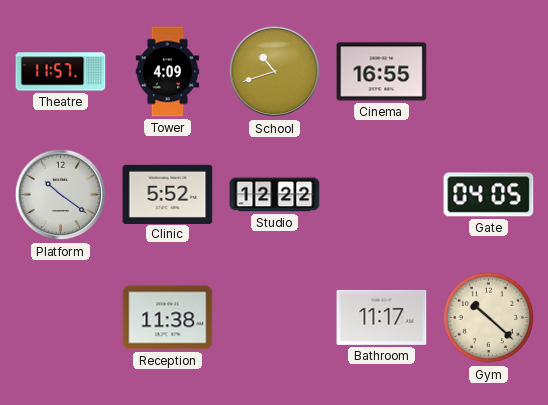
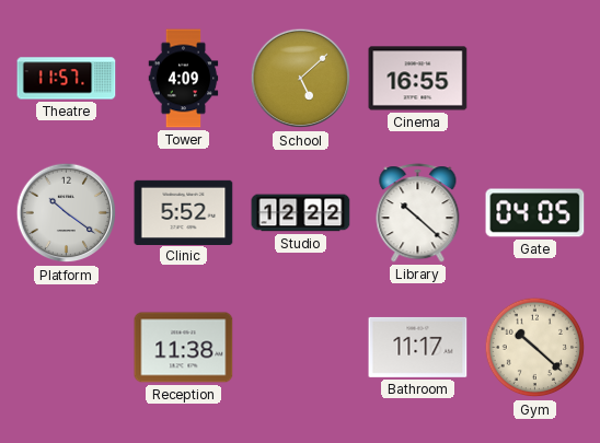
School: 10:42 -> 5:08 (301, 79)
Library: none -> 10:22 (418, 213)
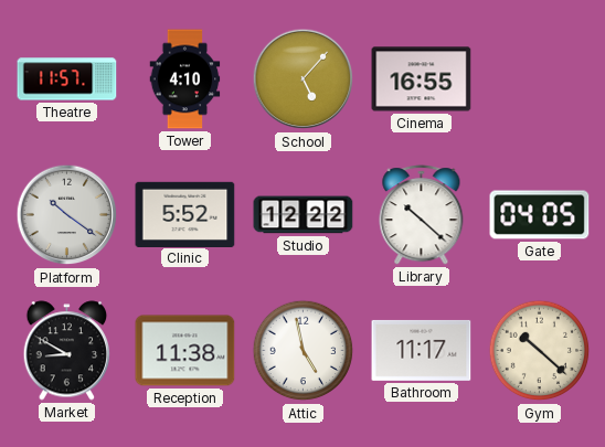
Tower: 4:09 -> 4:10 (185, 79)
School: 5:08 -> 5:07 (304, 79)
Market: none -> 8:50 (67, 351)
Attic: none -> 4:58 (304, 351)
